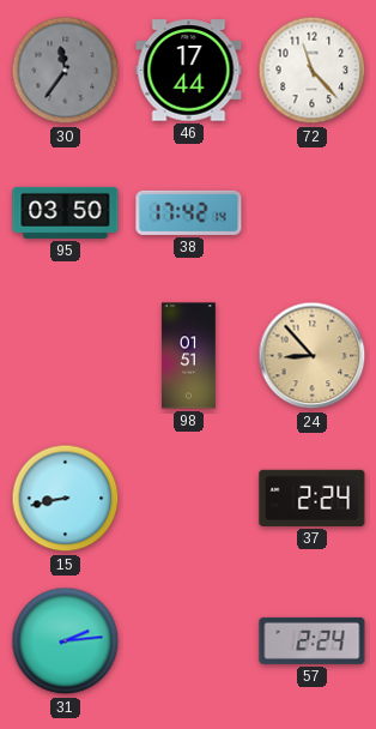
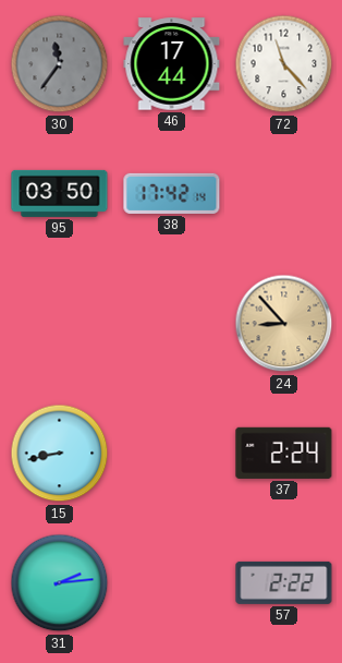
98: 01:51 -> none (189, 356)
57: 2:24 -> 2:22 (284, 582)
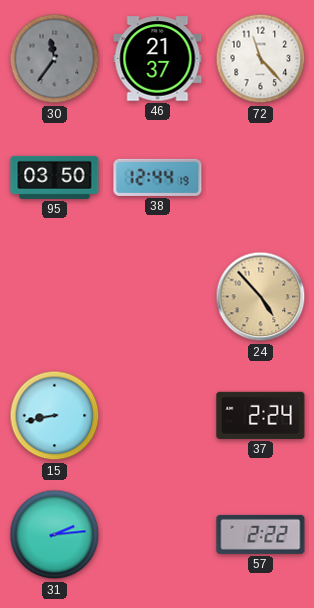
46: 17:44 -> 21:37 (158, 59)
38: 17:42 -> 12:44 (158, 177)
24: 8:53 -> 4:53 (261, 297)
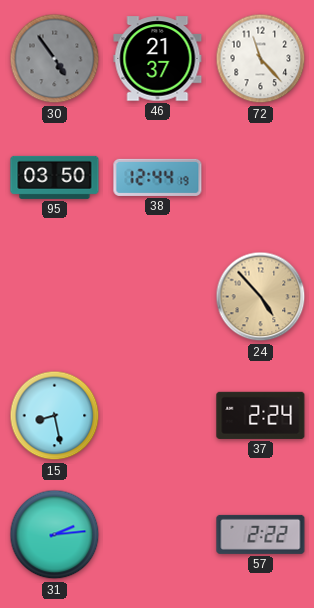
30: 11:36 -> 4:54 (55, 59)
15: 8:43 -> 8:28 (55, 416)
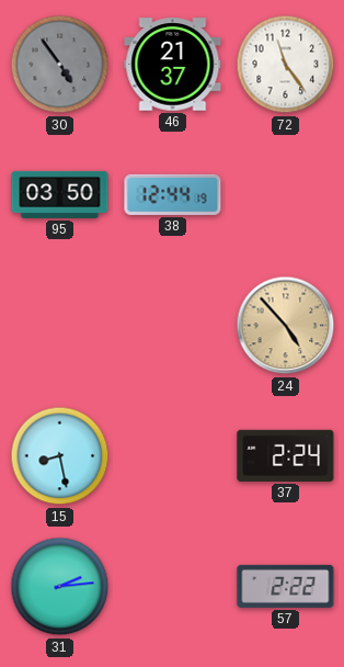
72: 11:23 -> 11:24 (286, 65)
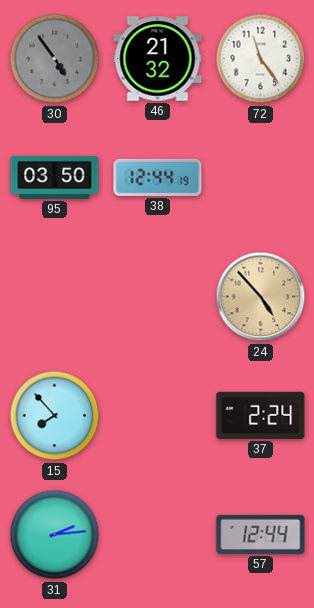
46: 21:37 -> 21:32 (158, 59)
15: 8:28 -> 7:53 (55, 416)
57: 2:22 -> 12:44 (261, 534)
